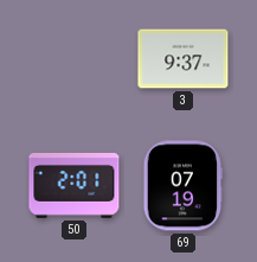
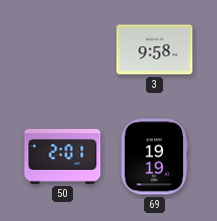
3: 9:37 -> 9:58 (155, 50)
69: 07:19 -> 19:19 (155, 157)
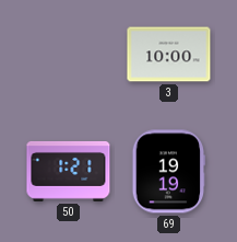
3: 9:58 -> 10:00 (169, 55)
50: 2:01 -> 1:21 (69, 171)
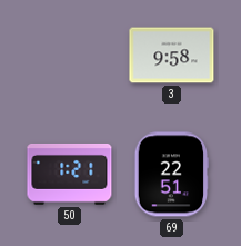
3: 10:00 -> 9:58 (172, 56)
69: 19:19 -> 22:51 (172, 175)
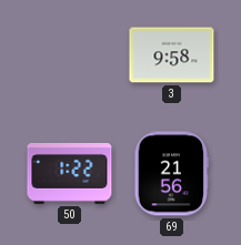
50: 1:21 -> 1:22 (70, 173)
69: 22:51 -> 21:56 (172, 174)
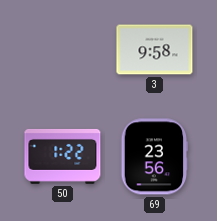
69: 21:56 -> 23:56 (155, 157)
